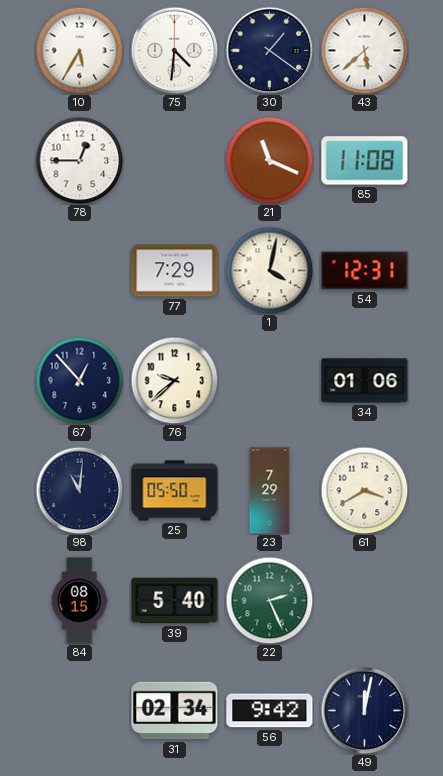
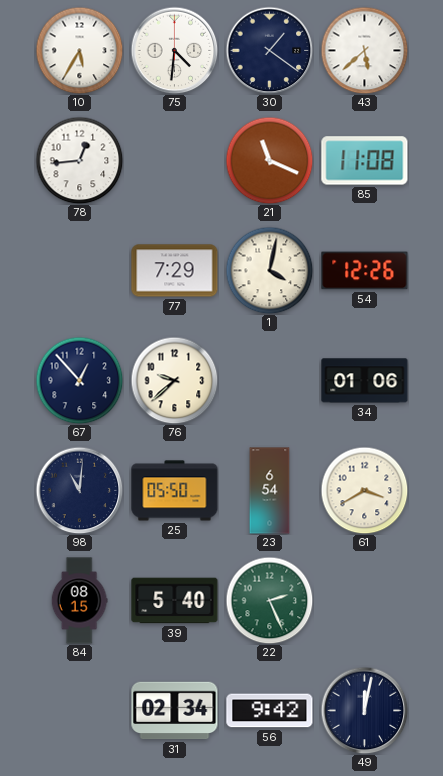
78: 12:45 -> 12:44 (79, 160)
54: 12:31 -> 12:26 (365, 271)
23: 7:29 -> 6:54 (270, 491)
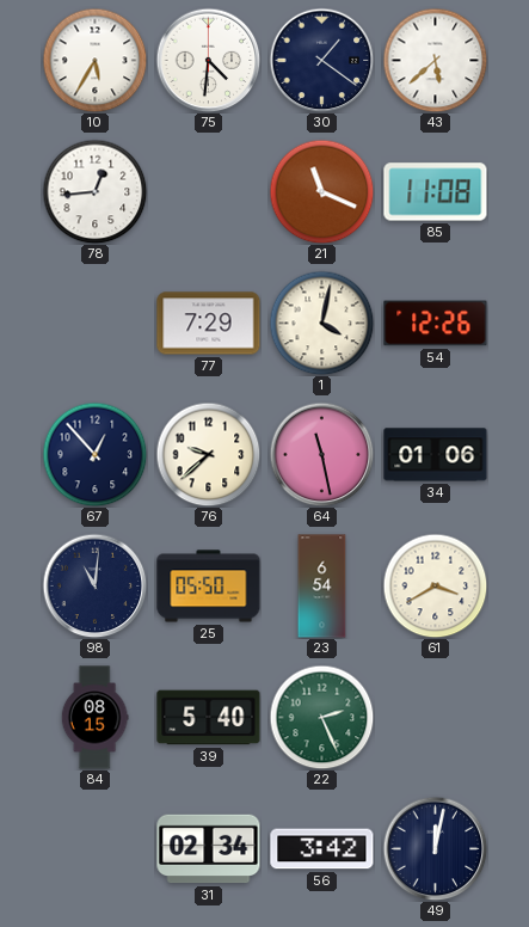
64: none -> 11:28 (321, 454)
56: 9:42 -> 3:42 (322, 849)
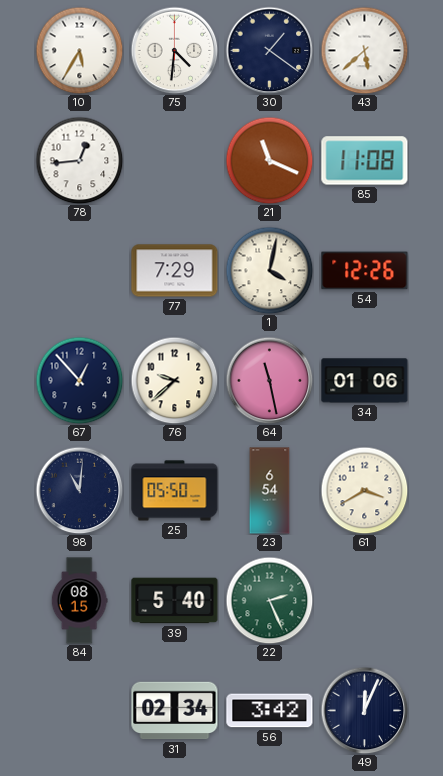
49: 12:02 -> 12:04 (364, 710)
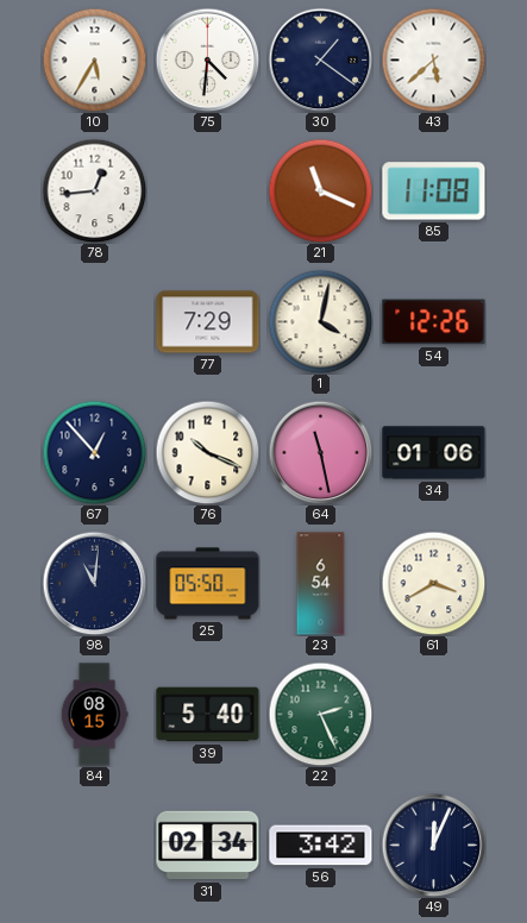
76: 9:38 -> 10:19 (207, 452)
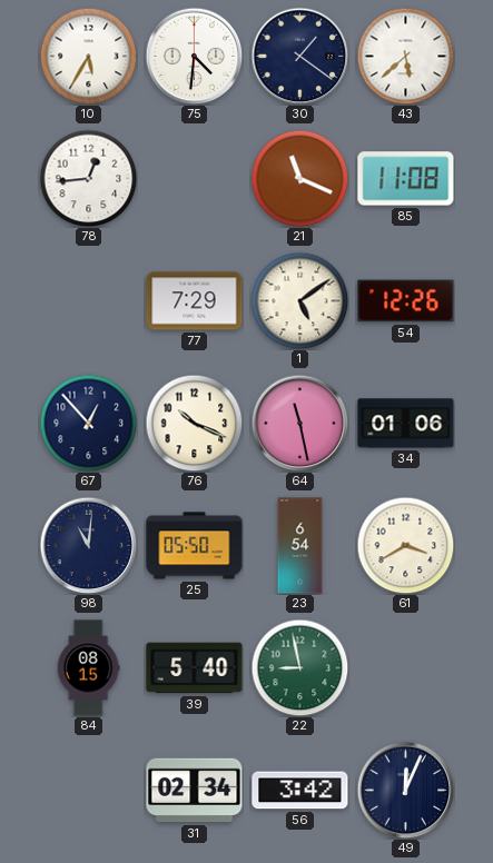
1: 4:02 -> 5:09 (299, 300)
22: 2:26 -> 8:58 (299, 667)
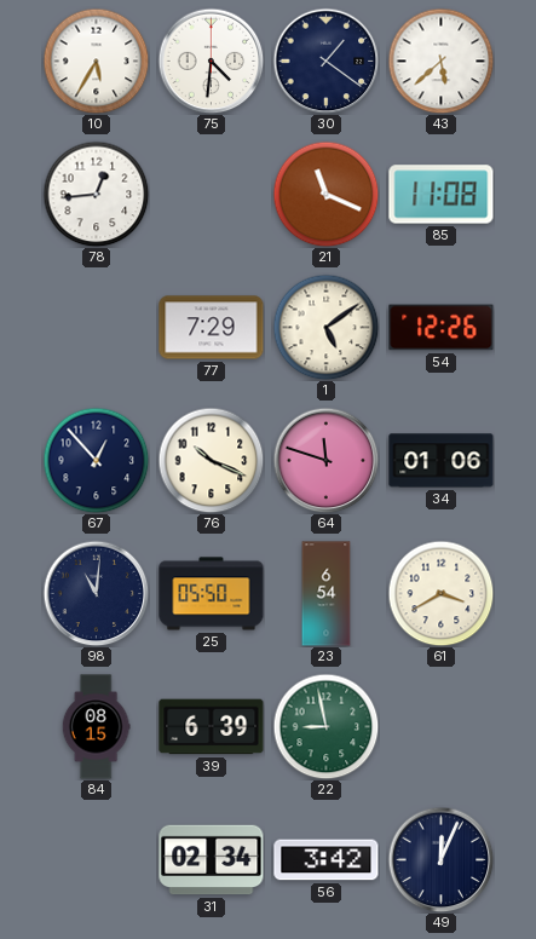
64: 11:28 -> 11:48 (325, 460)
39: 5:40 -> 6:39 (212, 727)
